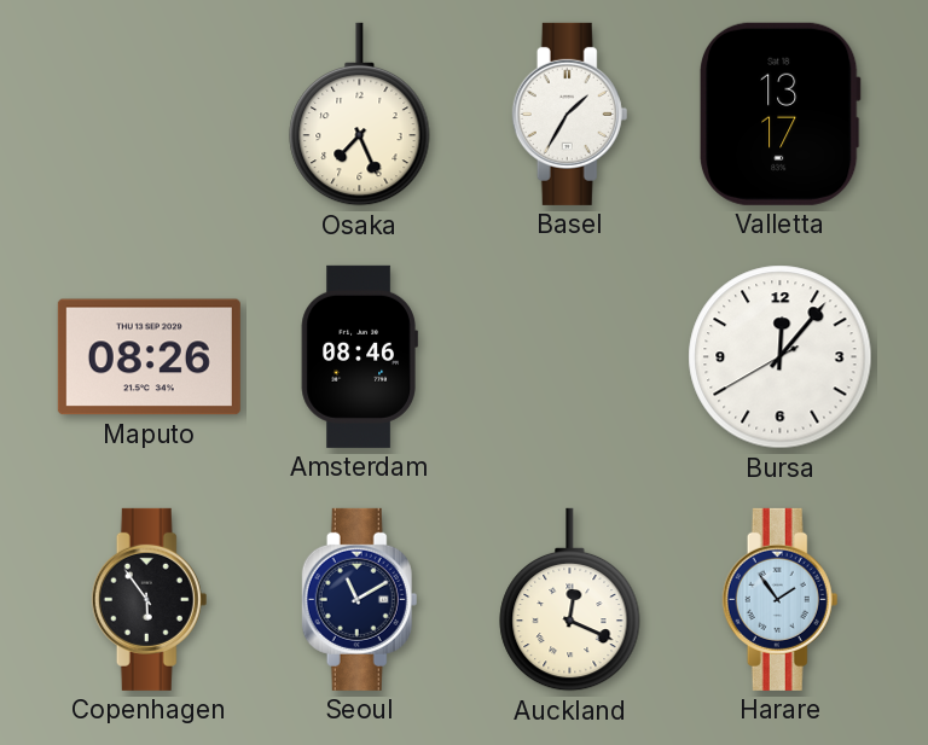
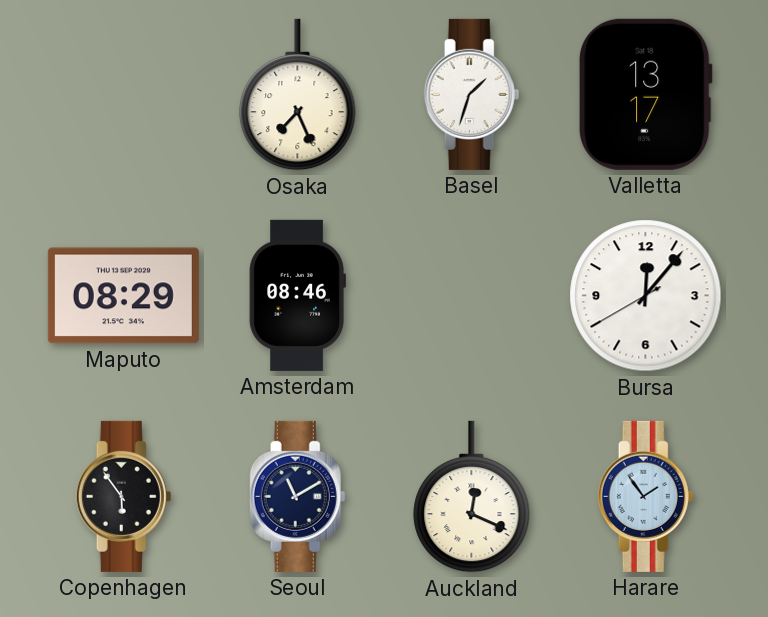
Basel: 1:35 -> 1:33 (472, 94)
Maputo: 08:26 -> 08:29 (123, 296)
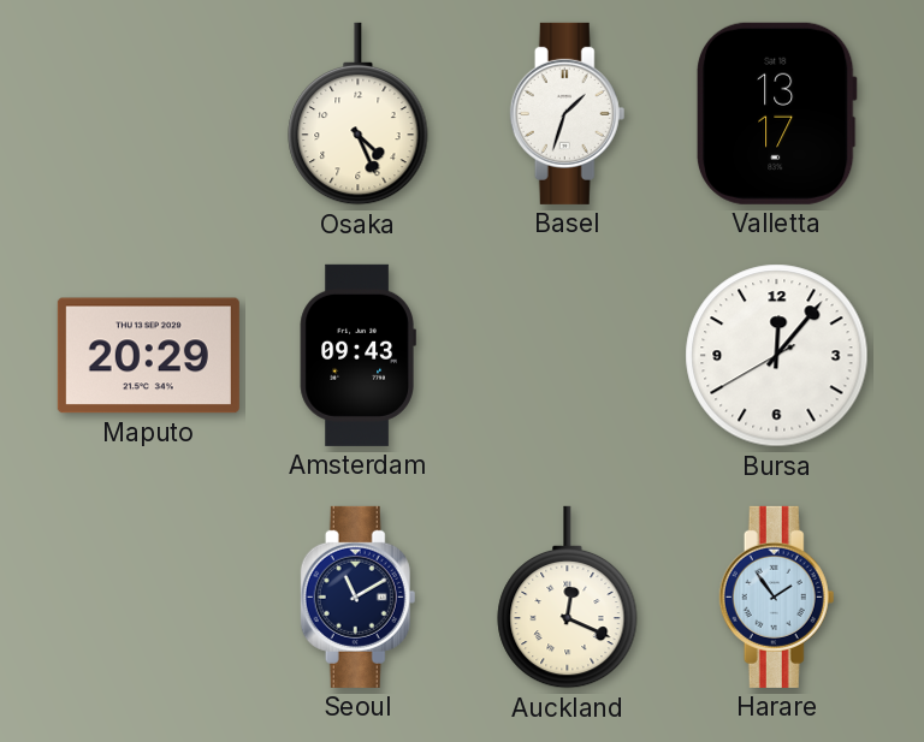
Osaka: 7:26 -> 4:26 (359, 114)
Maputo: 08:29 -> 20:29 (148, 356)
Amsterdam: 08:46 -> 09:43 (357, 355)
Copenhagen: 5:54 -> none (124, 496)
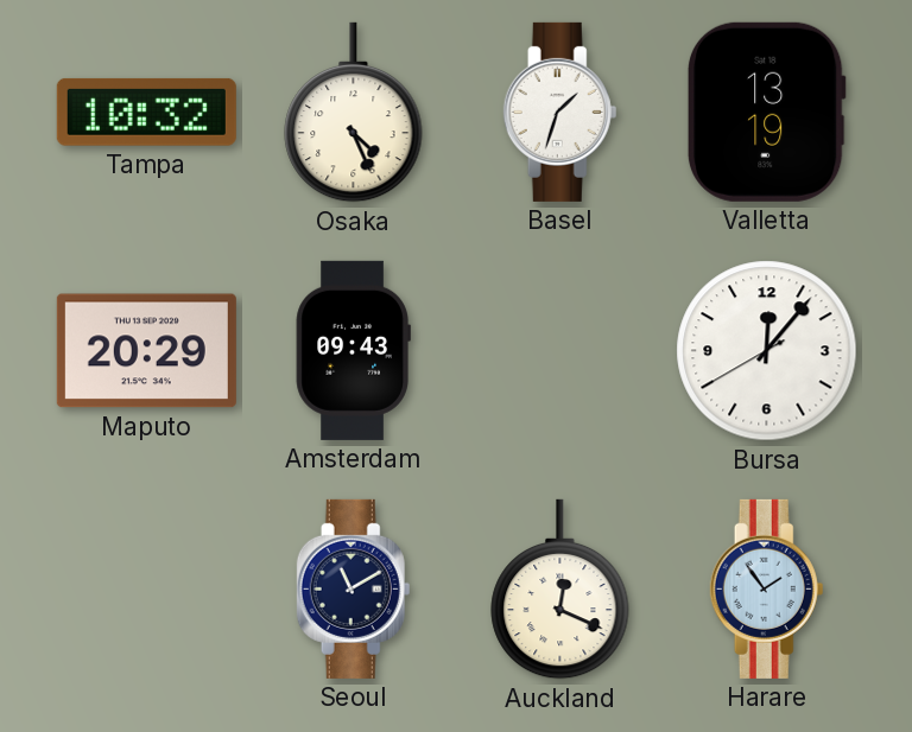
Tampa: none -> 10:32 (146, 112)
Valletta: 13:17 -> 13:19 (766, 112)
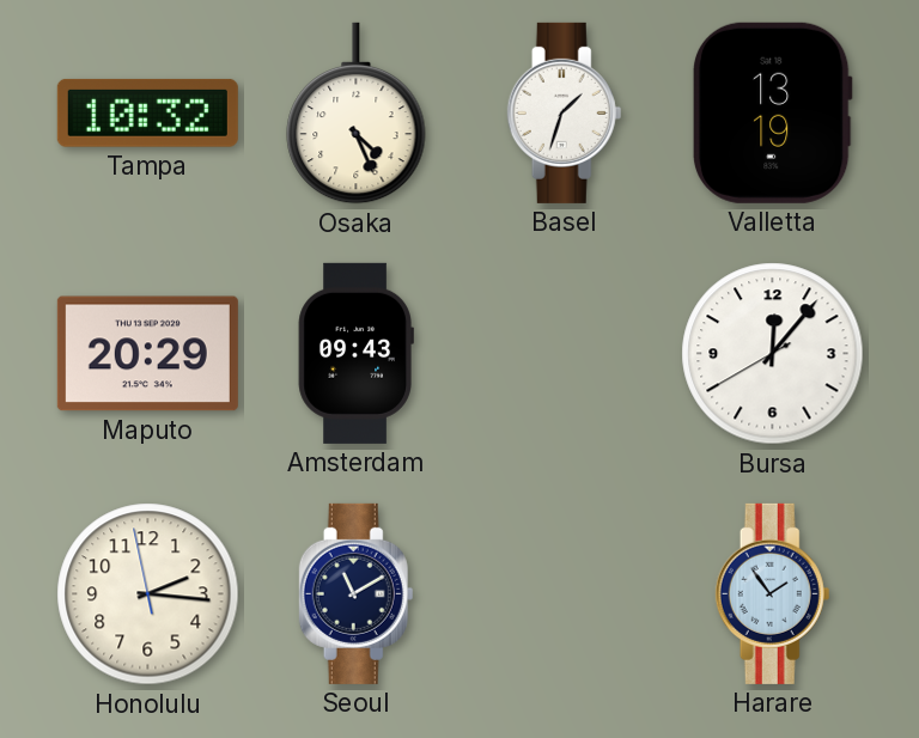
Honolulu: none -> 2:15 (148, 594)
Auckland: 12:19 -> none (560, 590)
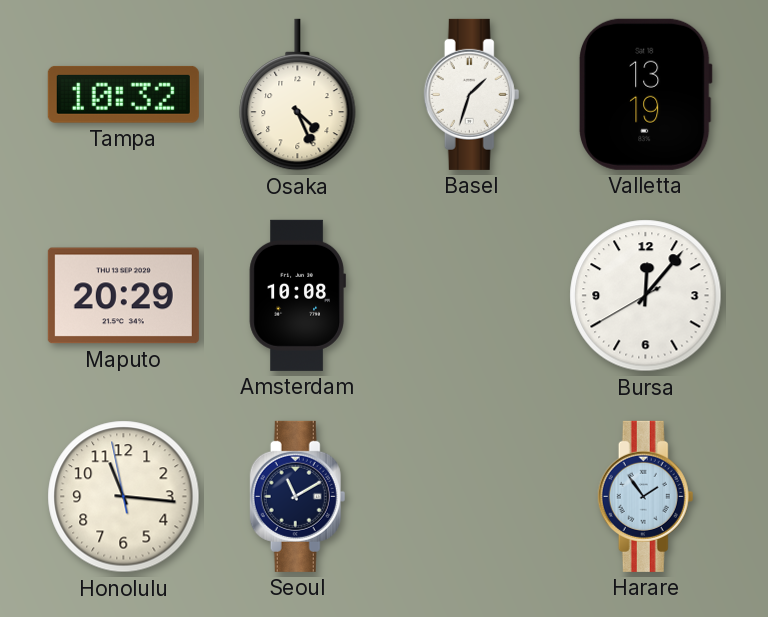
Amsterdam: 09:43 -> 10:08 (297, 295)
Honolulu: 2:15 -> 11:15 (124, 497)
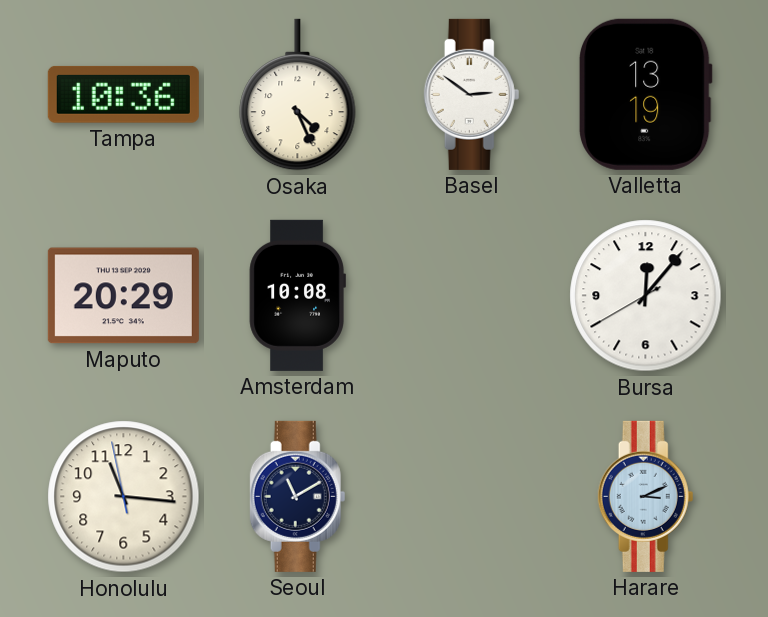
Tampa: 10:32 -> 10:36 (123, 94)
Basel: 1:33 -> 2:51 (472, 94)
Harare: 1:54 -> 3:11 (646, 496)
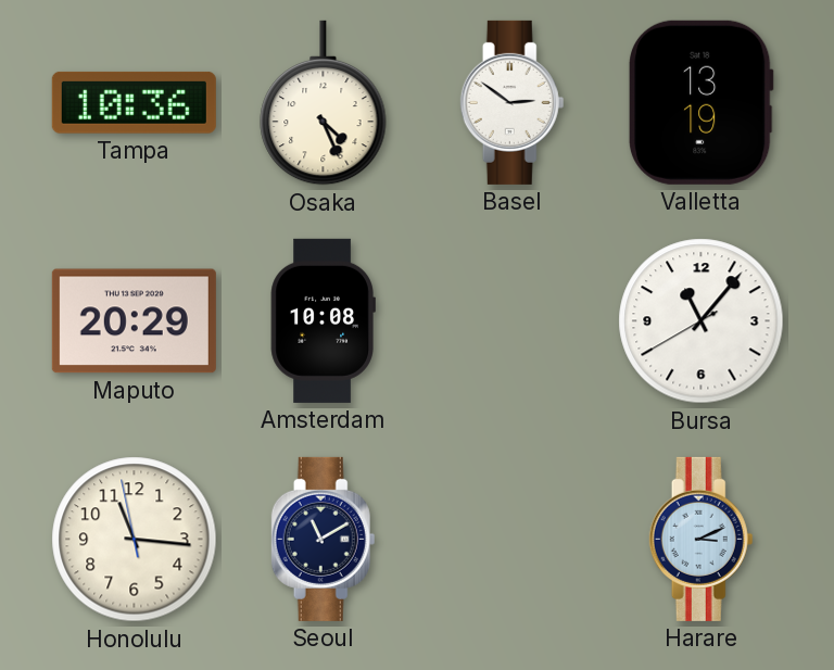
Bursa: 12:06 -> 11:06 (702, 321)
